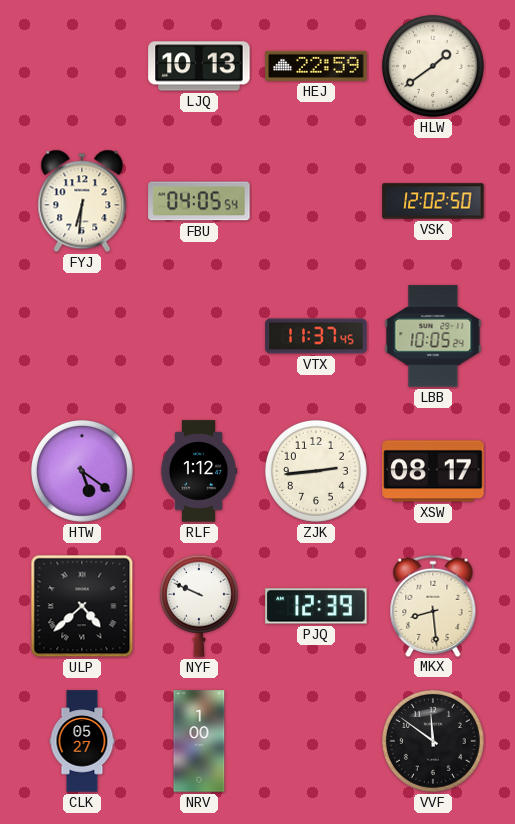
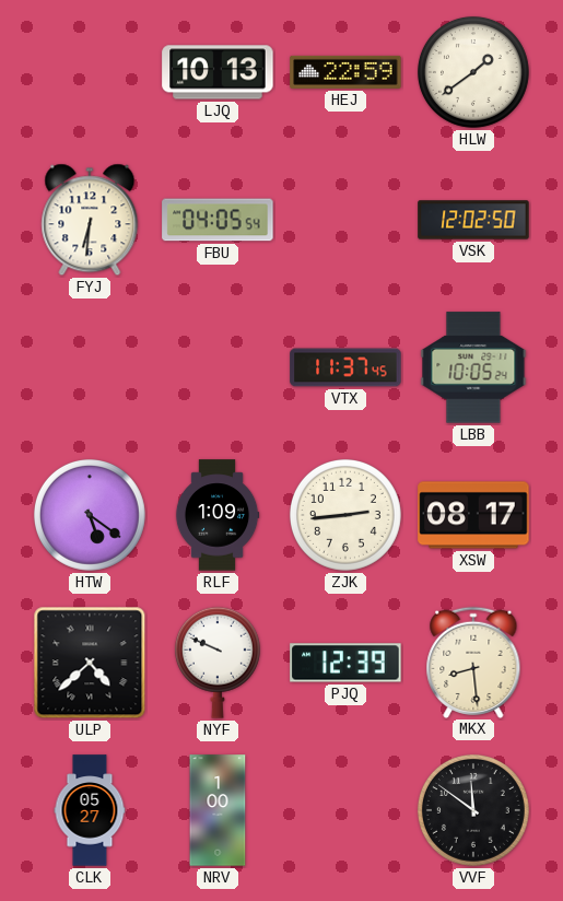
RLF: 1:12 -> 1:09 (218, 515)
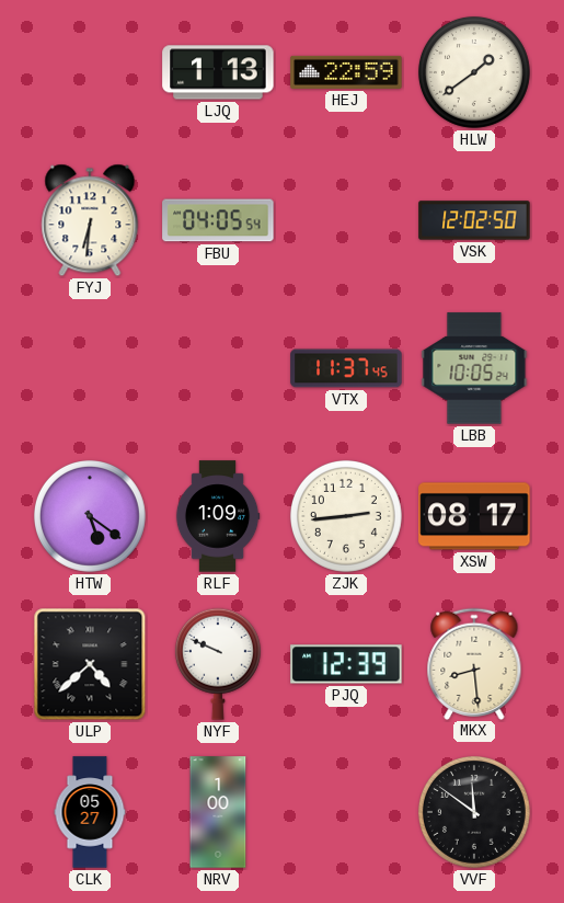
LJQ: 10:13 -> 1:13 (218, 72)
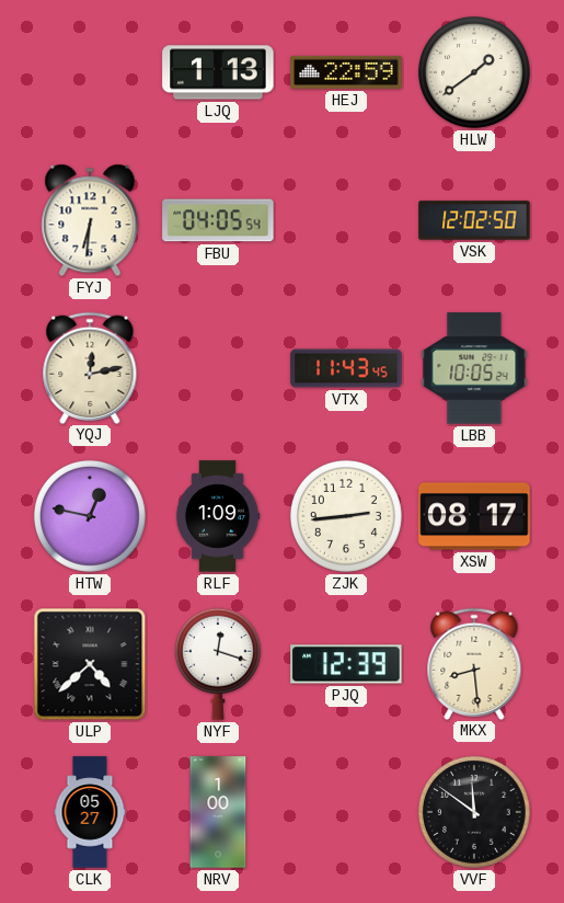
YQJ: none -> 12:13 (90, 367)
VTX: 11:37 -> 11:43 (346, 368)
HTW: 5:21 -> 12:47 (90, 516)
NYF: 9:49 -> 12:18 (218, 664)
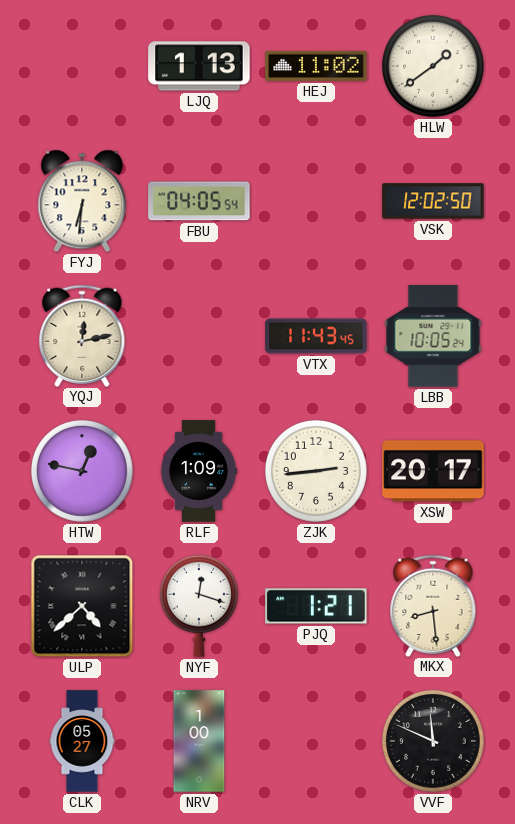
HEJ: 22:59 -> 11:02 (316, 66)
XSW: 08:17 -> 20:17 (433, 471)
PJQ: 12:39 -> 1:21 (316, 606)
VVF: 11:51 -> 11:49 (433, 741)
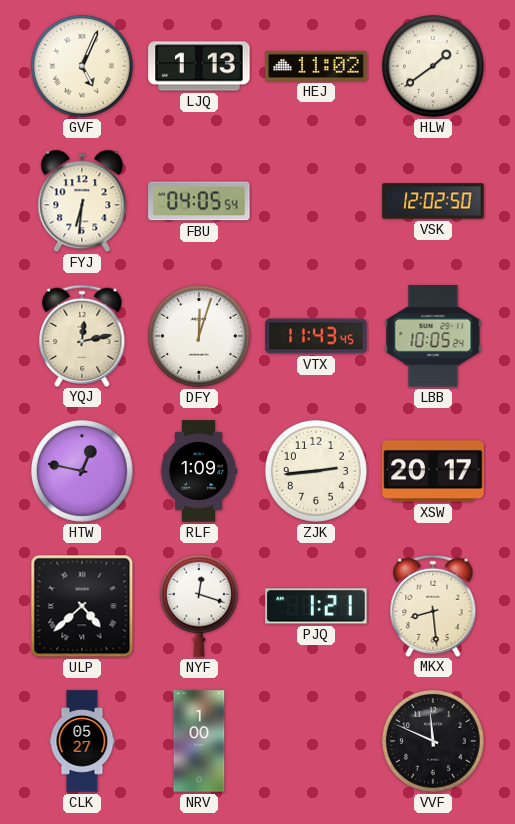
GVF: none -> 5:04 (82, 66)
DFY: none -> 12:03 (199, 336)
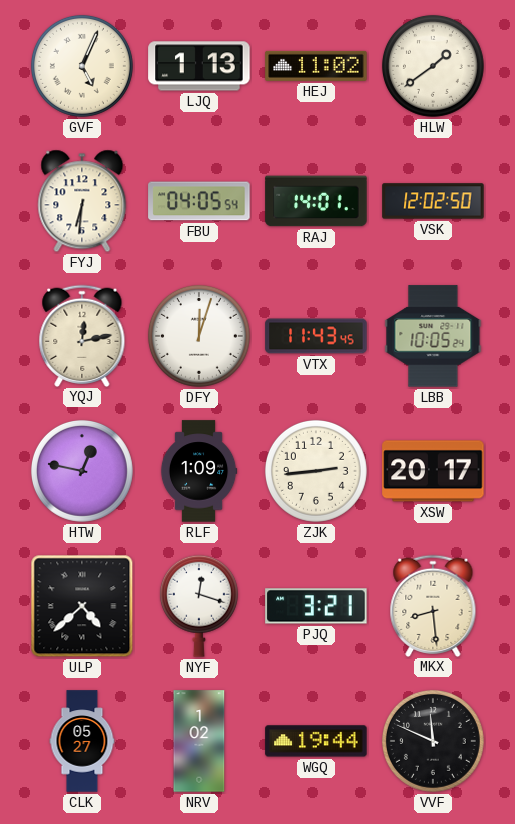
RAJ: none -> 14:01 (316, 201)
PJQ: 1:21 -> 3:21 (316, 606)
NRV: 1:00 -> 1:02 (199, 741)
WGQ: none -> 19:44 (316, 741)
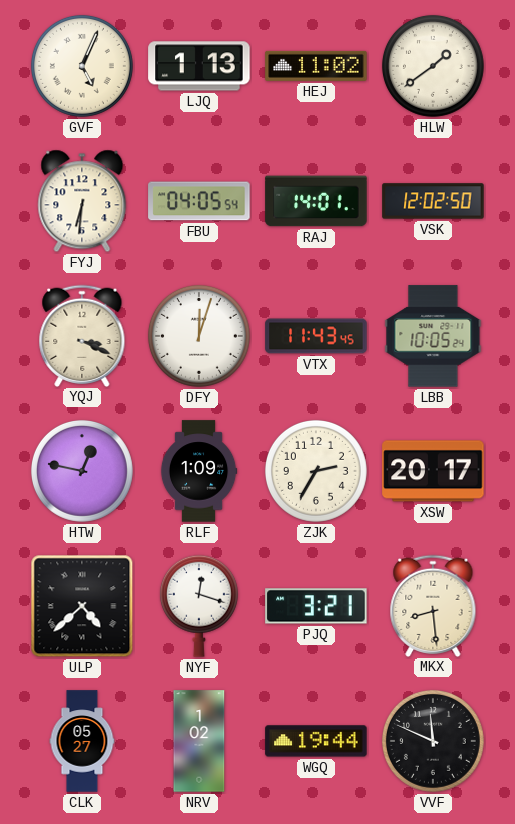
YQJ: 12:13 -> 3:19 (82, 335)
ZJK: 2:44 -> 2:35 (316, 471)
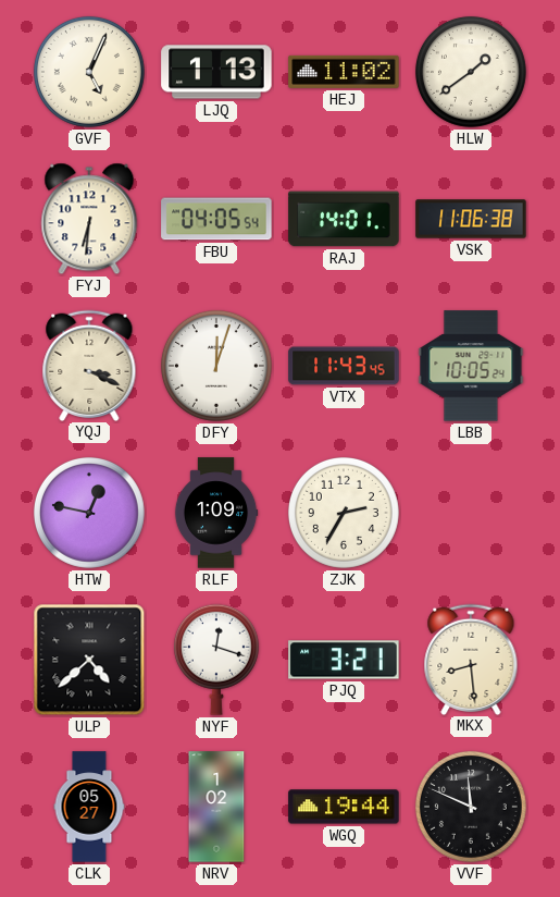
VSK: 12:02 -> 11:06 (471, 219)
XSW: 20:17 -> none (433, 471)
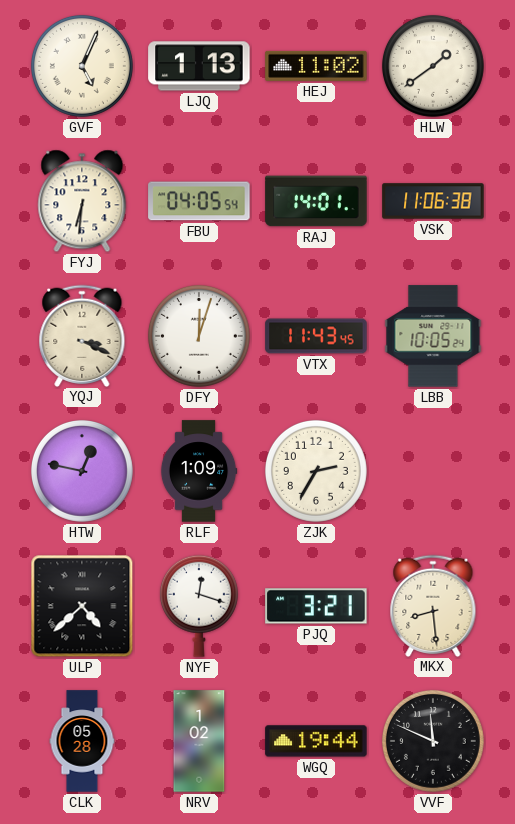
CLK: 05:27 -> 05:28 (82, 741)
